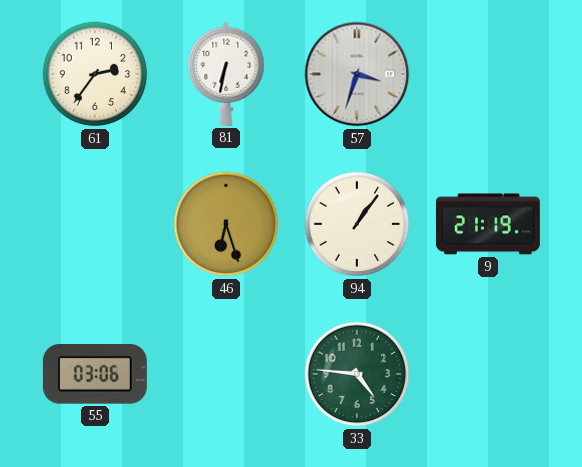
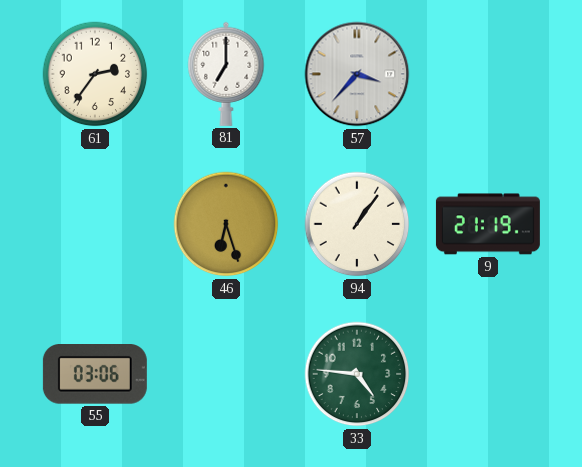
81: 6:32 -> 7:00 (226, 74)
57: 3:33 -> 3:37 (357, 74)
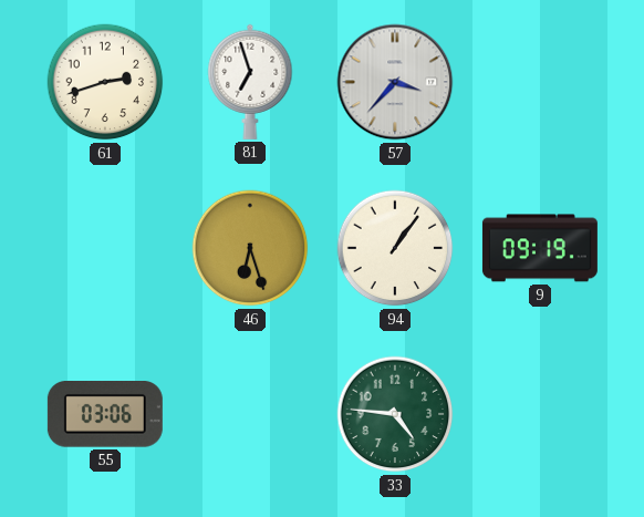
61: 2:36 -> 2:42 (105, 82)
81: 7:00 -> 6:57 (250, 82)
9: 21:19 -> 09:19 (540, 248)
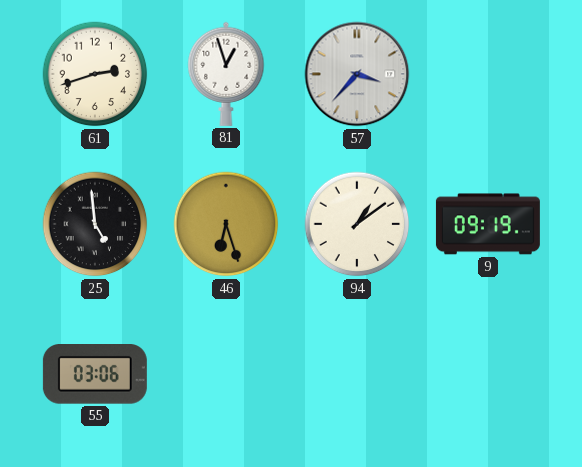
81: 6:57 -> 12:57 (226, 74)
25: none -> 4:59 (95, 224)
94: 1:06 -> 1:09 (357, 224)
33: 4:46 -> none (395, 414)
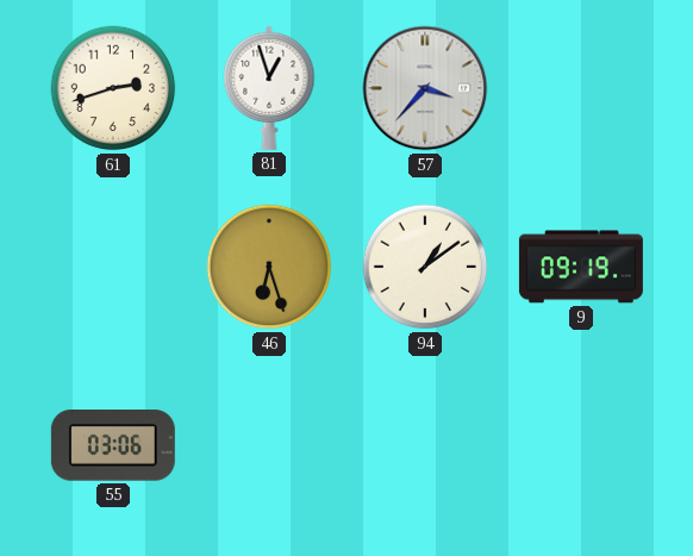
25: 4:59 -> none (95, 224)
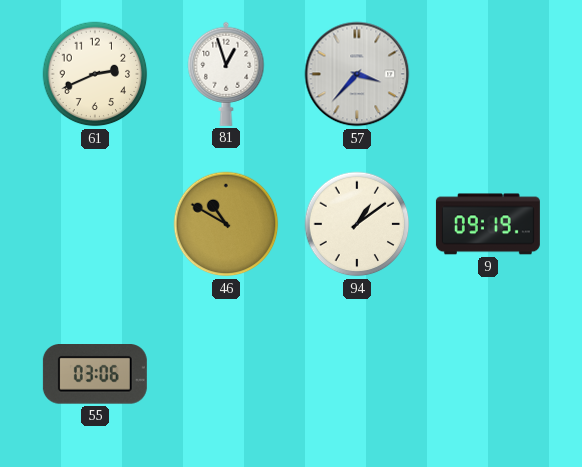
61: 2:42 -> 2:41 (95, 74)
46: 6:27 -> 10:50 (226, 224)
